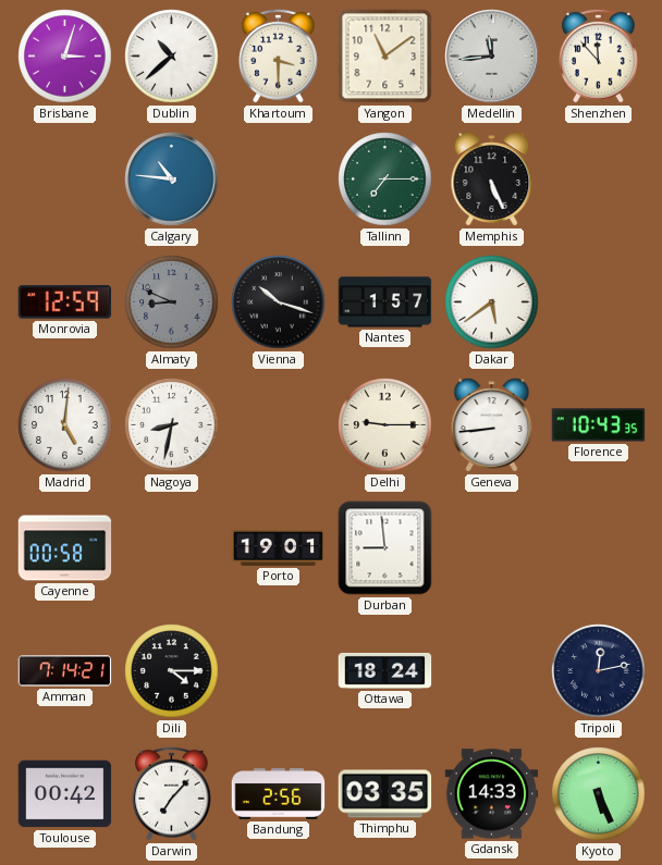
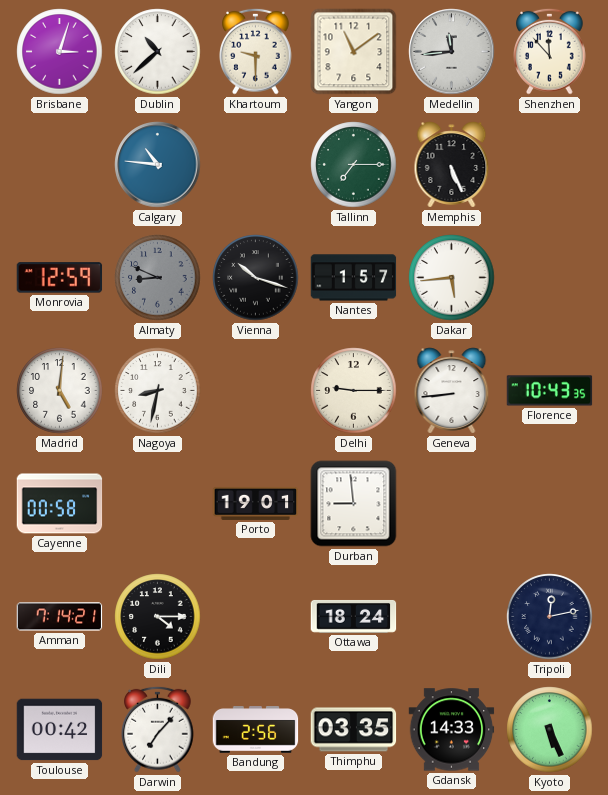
Khartoum: 3:30 -> 9:30 (256, 51)
Dakar: 5:39 -> 5:44 (452, 278)
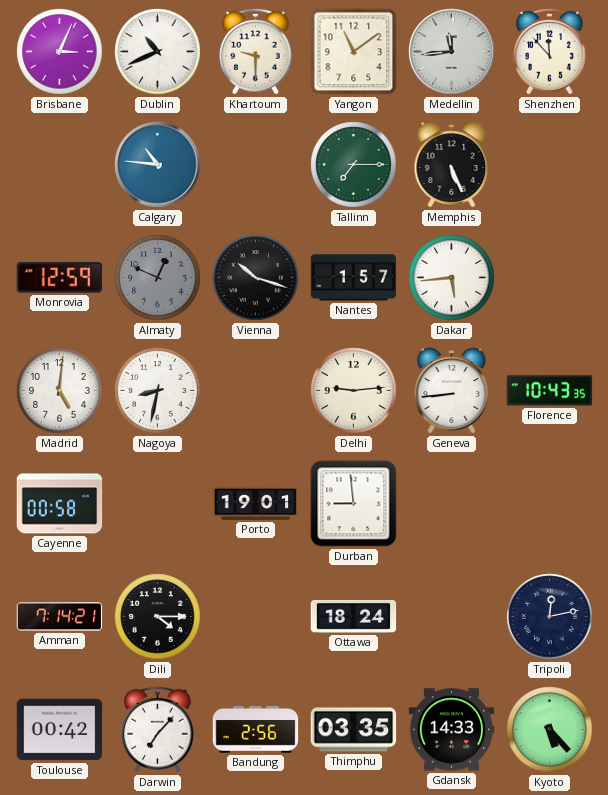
Brisbane: 3:03 -> 3:04 (60, 52)
Dublin: 10:38 -> 10:41 (158, 52)
Almaty: 8:49 -> 12:49 (158, 278)
Delhi: 9:15 -> 9:14 (354, 391)
Kyoto: 5:26 -> 5:23 (550, 730)
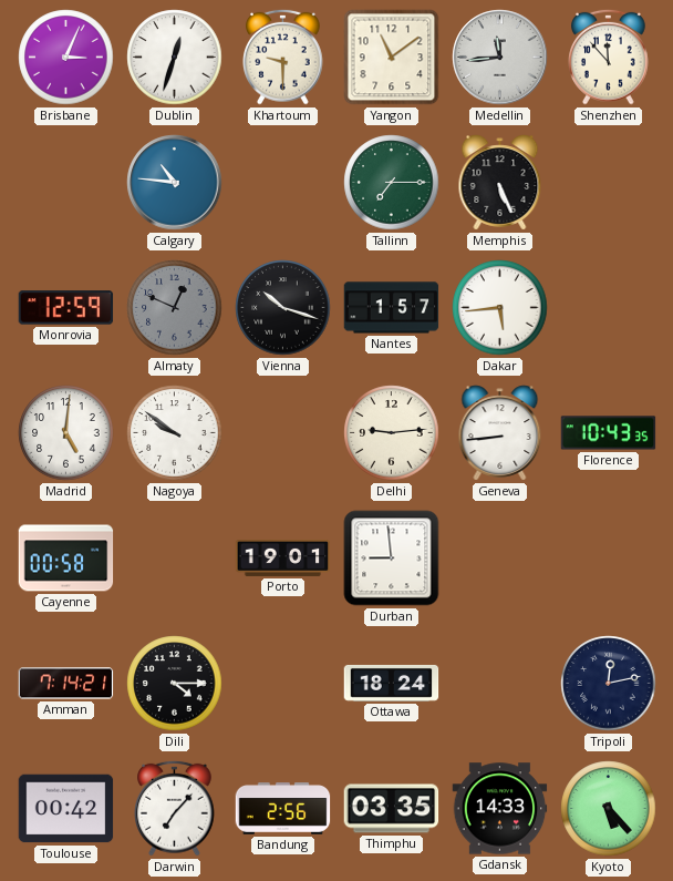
Dublin: 10:41 -> 12:33 (175, 58)
Nagoya: 8:32 -> 9:51 (175, 433)
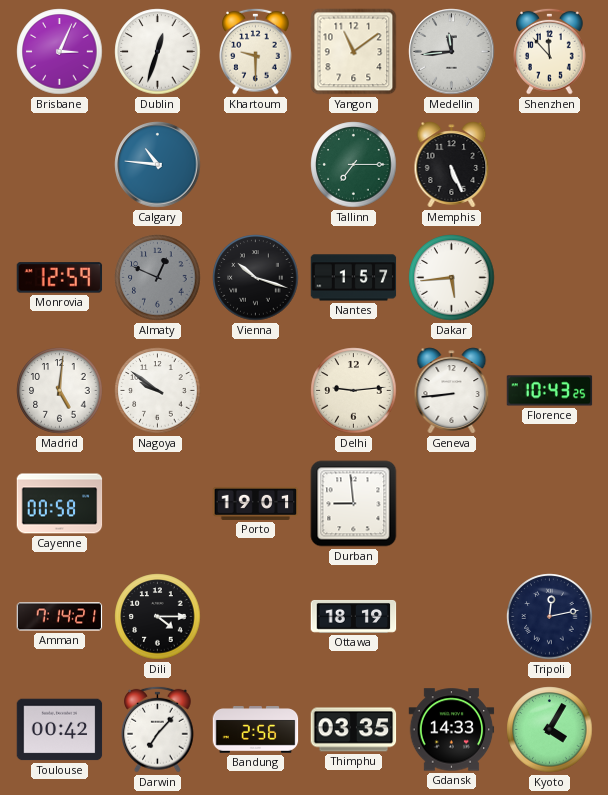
Florence: 10:43:35 -> 10:43:25 (550, 391)
Ottawa: 18:24 -> 18:19 (354, 616)
Kyoto: 5:23 -> 4:05 (550, 730)
